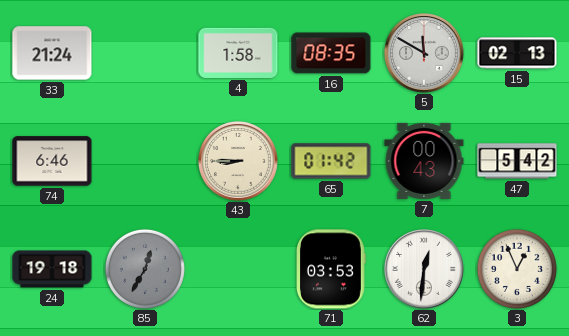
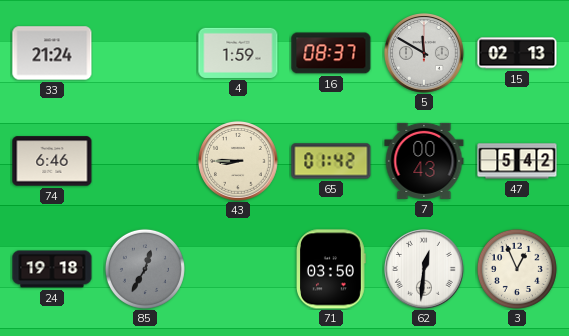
4: 1:58 -> 1:59 (238, 53)
16: 08:35 -> 08:37 (331, 53)
71: 03:53 -> 03:50 (331, 269)
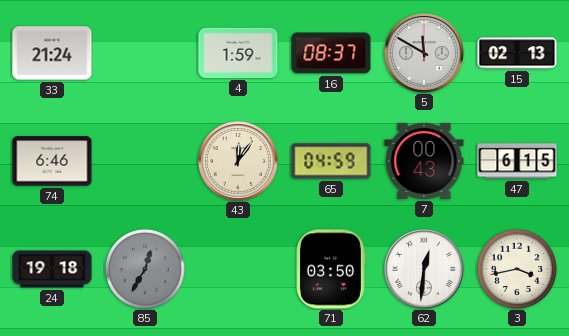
43: 8:45 -> 12:06 (239, 162)
65: 01:42 -> 04:59 (331, 161)
47: 5:42 -> 6:15 (517, 161)
3: 12:56 -> 3:43 (517, 269)
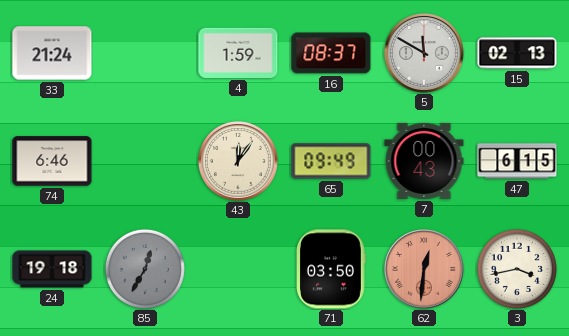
65: 04:59 -> 09:49 (331, 161)
62 dial: white -> salmon (425, 270)
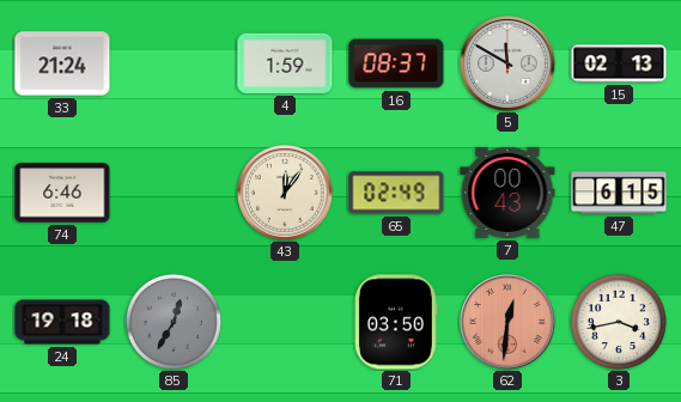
65: 09:49 -> 02:49 (396, 193)
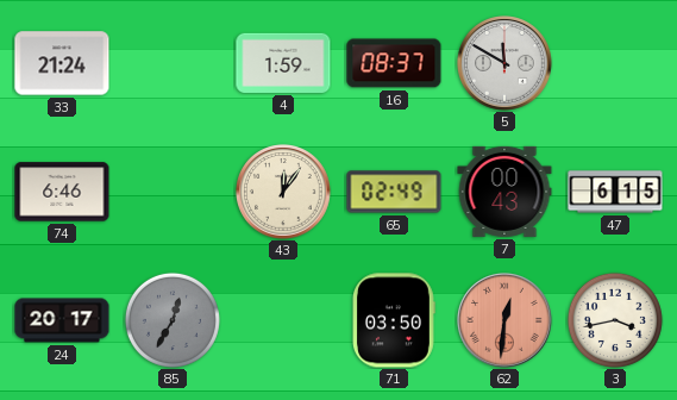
15: 02:13 -> none (619, 63)
24: 19:18 -> 20:17 (62, 320)
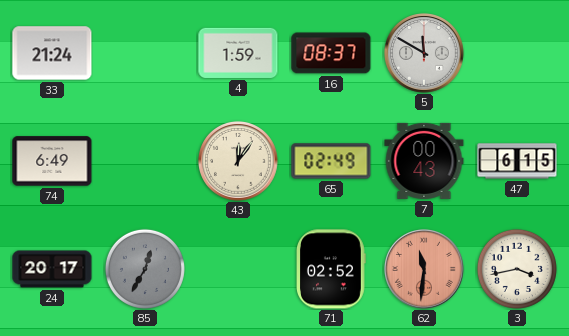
74: 6:46 -> 6:49 (52, 161)
71: 03:50 -> 02:52 (331, 269)
62: 12:31 -> 11:31 (425, 270)
